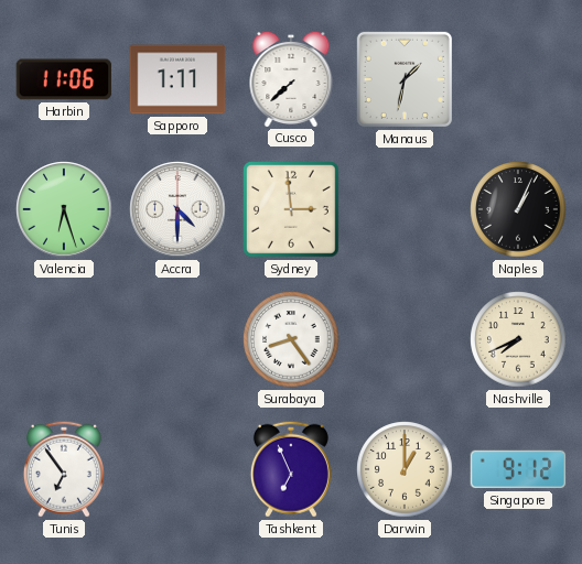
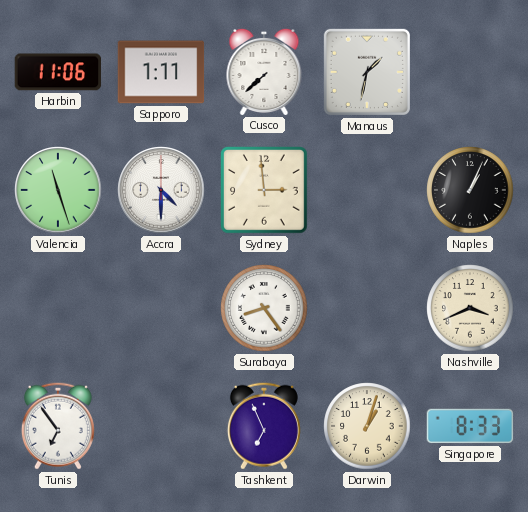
Valencia: 6:27 -> 11:27 (58, 190)
Nashville: 7:41 -> 3:41 (470, 308)
Darwin: 1:00 -> 1:03 (367, 426)
Singapore: 9:12 -> 8:33 (470, 426)
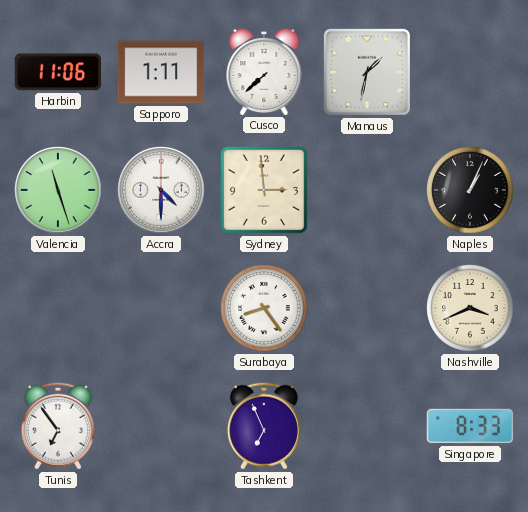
Darwin: 1:03 -> none (367, 426)
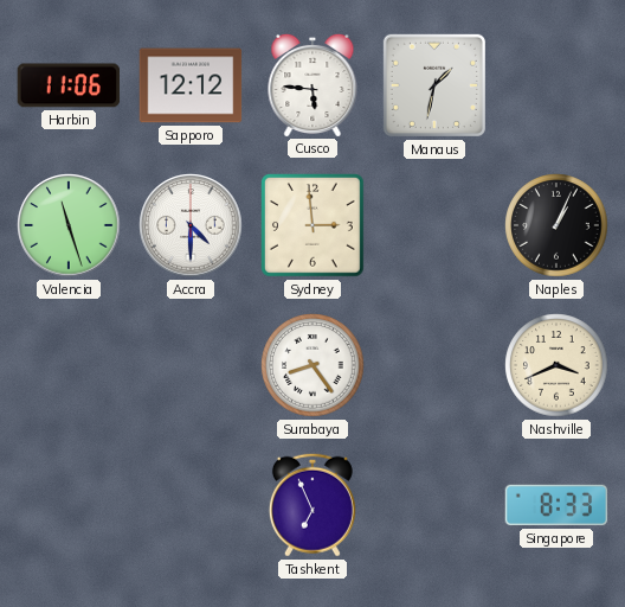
Sapporo: 1:11 -> 12:12 (191, 85)
Cusco: 7:38 -> 5:46 (312, 84)
Tunis: 6:54 -> none (58, 426)
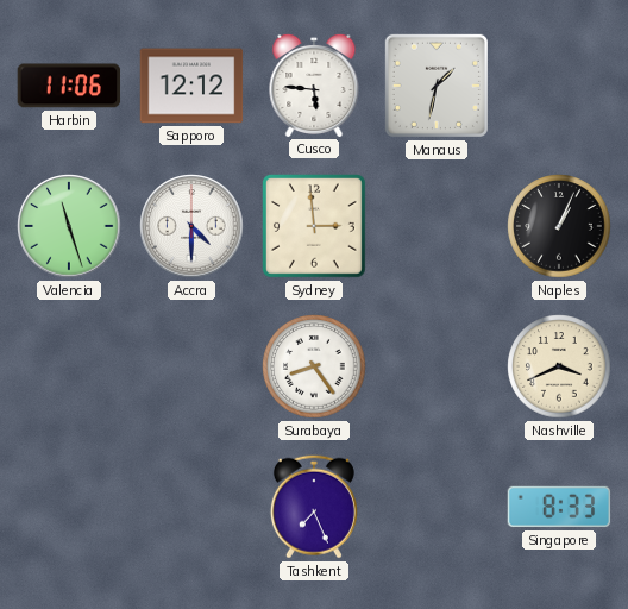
Tashkent: 6:56 -> 7:26 (314, 507)
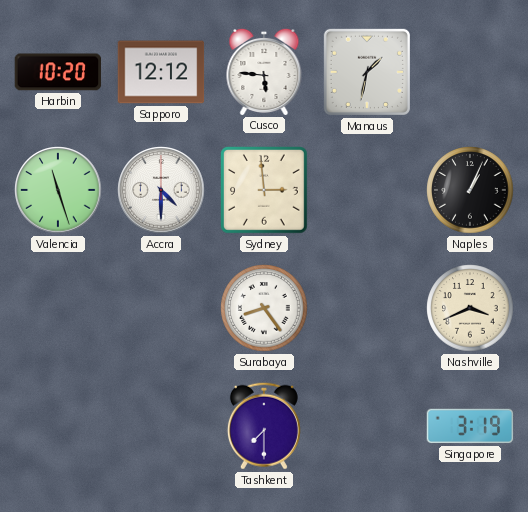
Harbin: 11:06 -> 10:20 (58, 72)
Tashkent: 7:26 -> 7:30 (264, 426)
Singapore: 8:33 -> 3:19 (470, 426)
